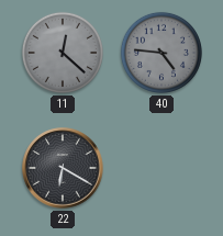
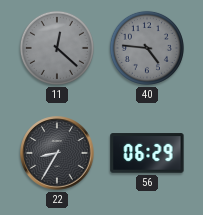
22: 6:20 -> 8:35 (57, 153)
56: none -> 06:29 (147, 153)
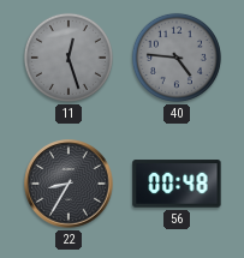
11: 12:22 -> 12:27 (69, 58)
56: 06:29 -> 00:48 (177, 184)
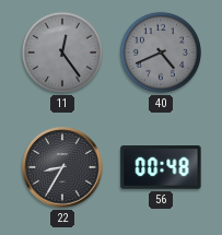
11: 12:27 -> 12:24 (62, 52)
40: 4:46 -> 4:41 (161, 52)
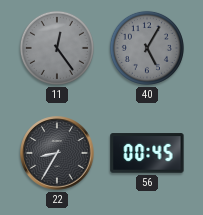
40: 4:41 -> 5:05 (147, 48)
56: 00:48 -> 00:45 (147, 153)
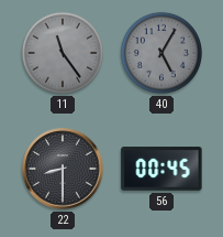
11: 12:24 -> 11:24 (63, 53)
22: 8:35 -> 8:30 (63, 169)
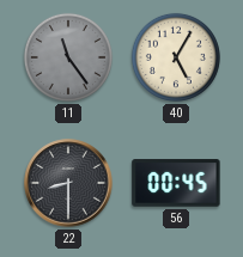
40 dial: grey -> cream (176, 57)
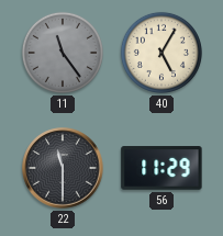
22: 8:30 -> 11:30 (63, 168)
56: 00:45 -> 11:29 (161, 168)
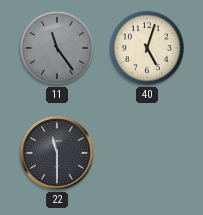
40: 5:05 -> 5:03 (147, 48)
56: 11:29 -> none (161, 168)
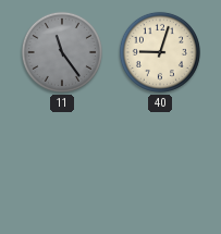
40: 5:03 -> 9:03 (160, 52)
22: 11:30 -> none (57, 153)
